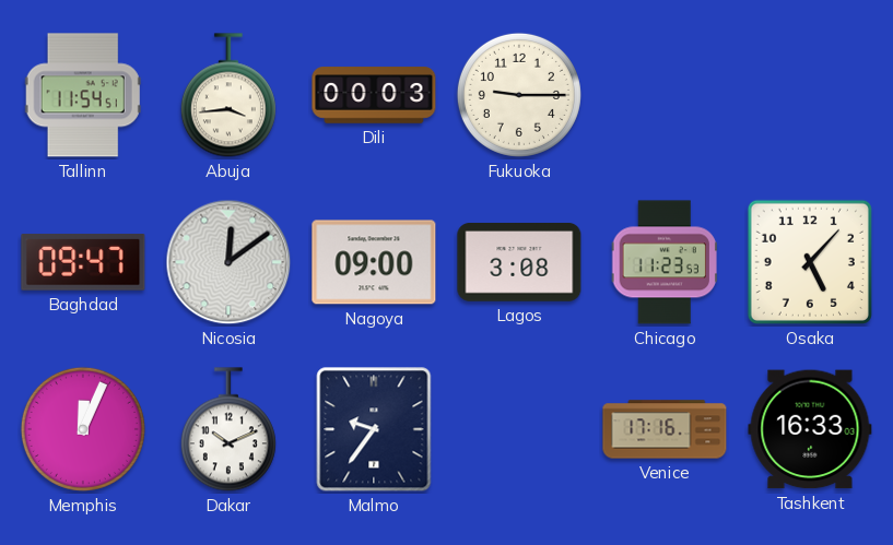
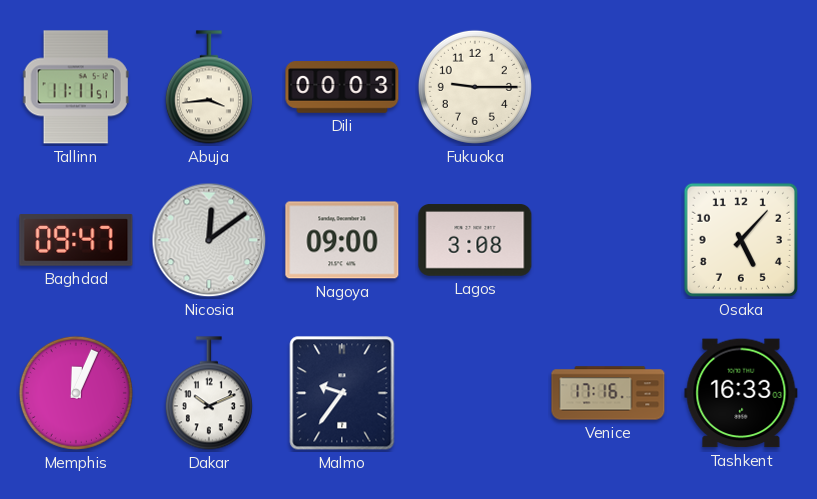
Tallinn: 11:54 -> 11:11 (76, 87)
Chicago: 11:23 -> none (663, 262)
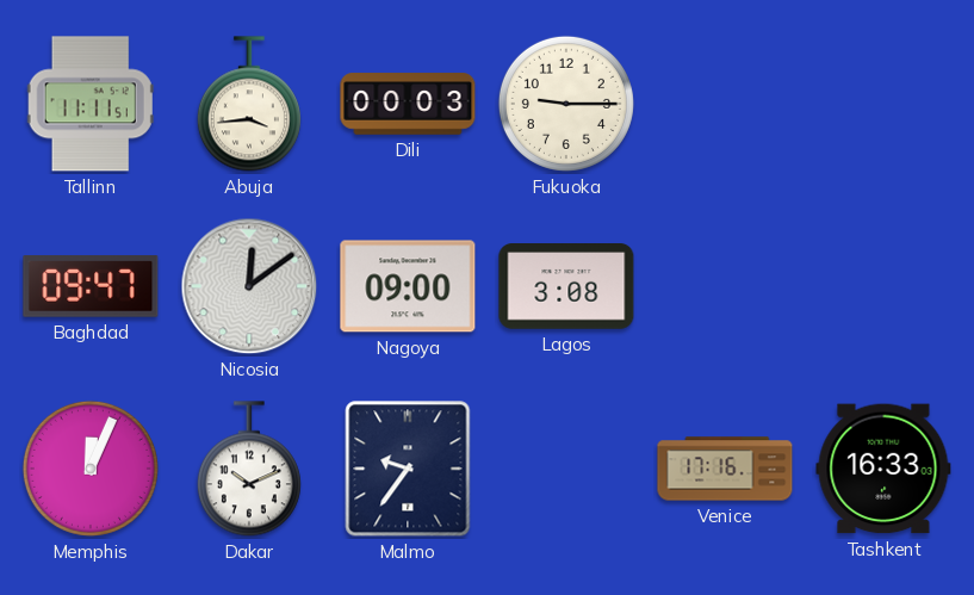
Osaka: 5:07 -> none (741, 240)
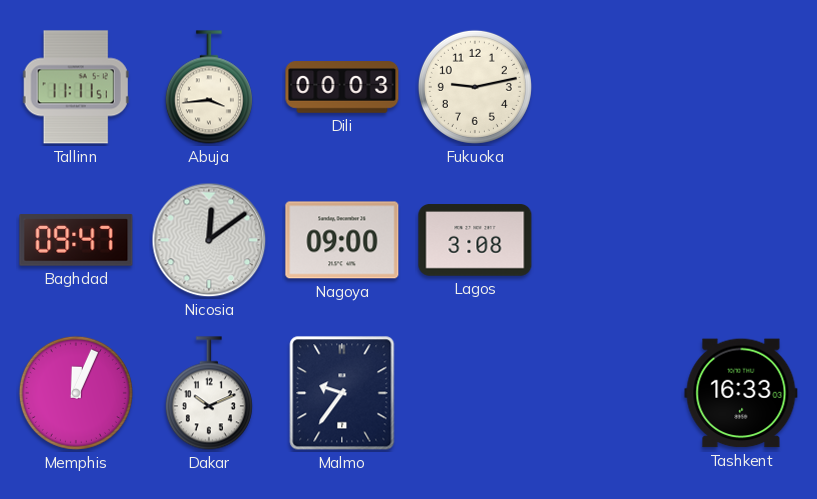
Fukuoka: 9:15 -> 9:13 (475, 87)
Venice: 17:16 -> none (725, 469)
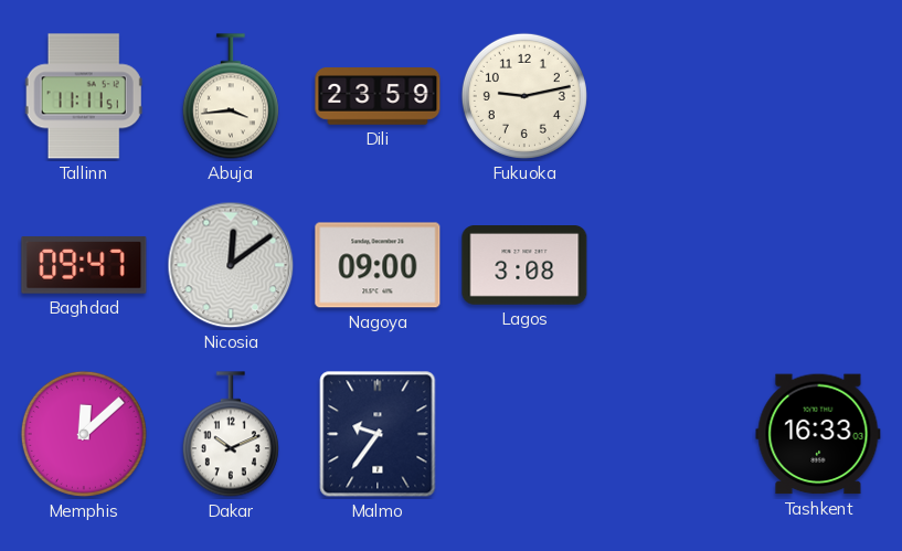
Dili: 00:03 -> 23:59 (378, 96)
Memphis: 12:04 -> 12:08 (84, 434)
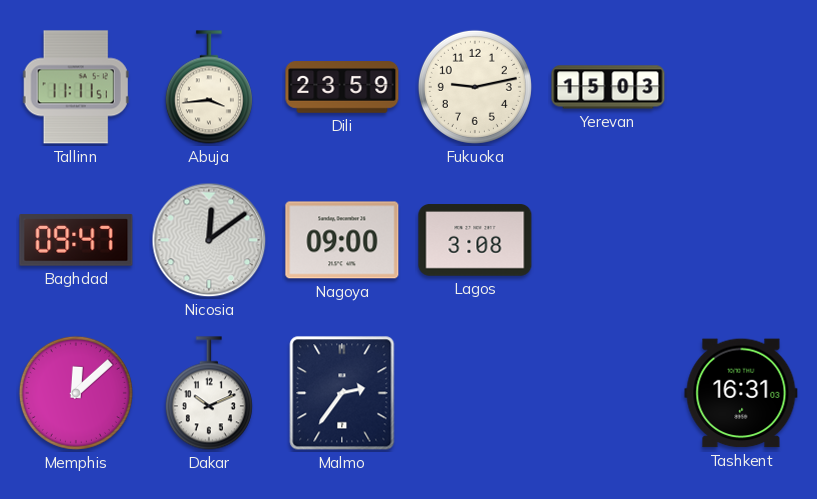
Yerevan: none -> 15:03 (608, 87)
Malmo: 9:36 -> 2:36 (342, 393)
Tashkent: 16:33 -> 16:31 (741, 393)
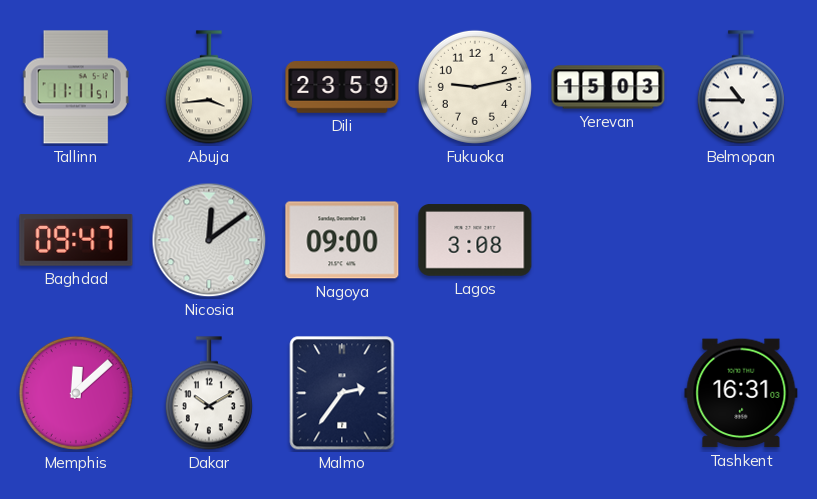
Belmopan: none -> 10:45 (741, 87)
Dakar: 10:11 -> 10:10 (209, 393)
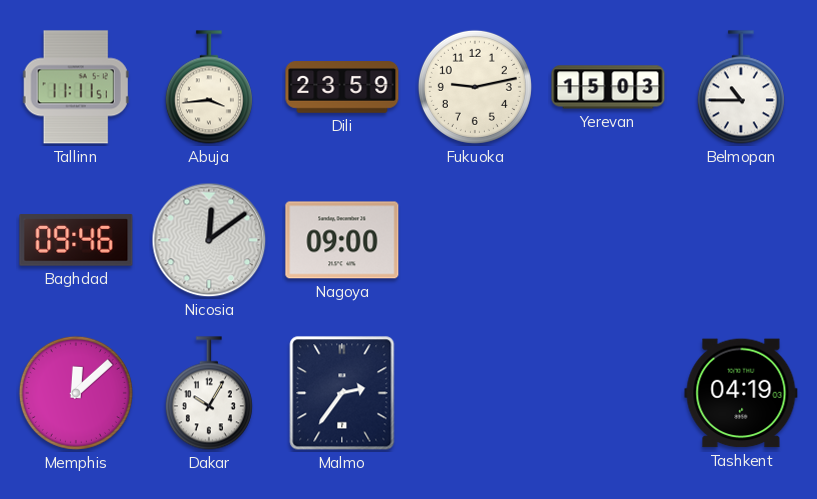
Baghdad: 09:47 -> 09:46 (76, 240)
Lagos: 3:08 -> none (475, 241)
Dakar: 10:10 -> 10:05 (209, 393)
Tashkent: 16:31 -> 04:19 (741, 393)
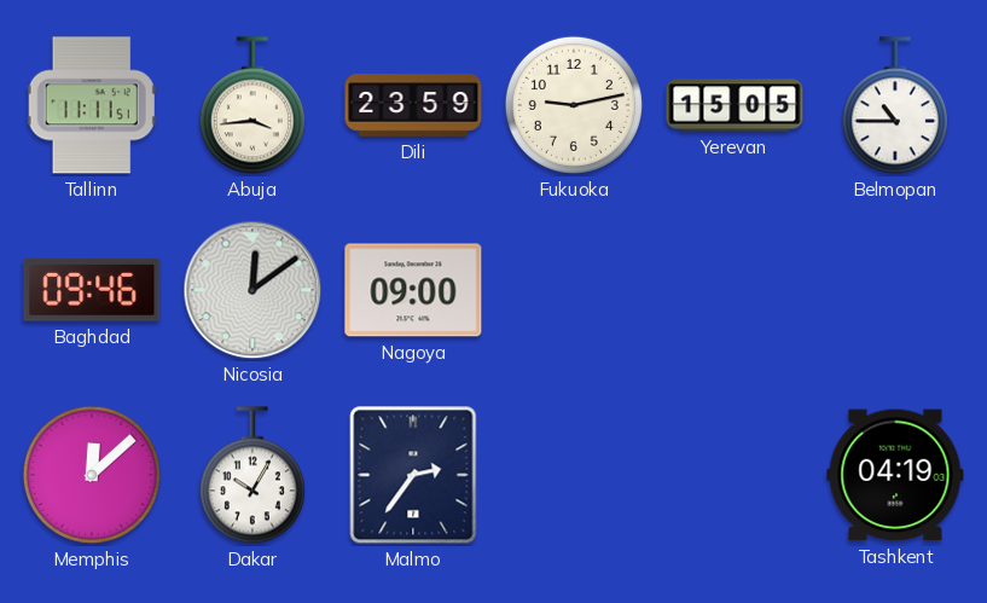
Yerevan: 15:03 -> 15:05 (735, 105)
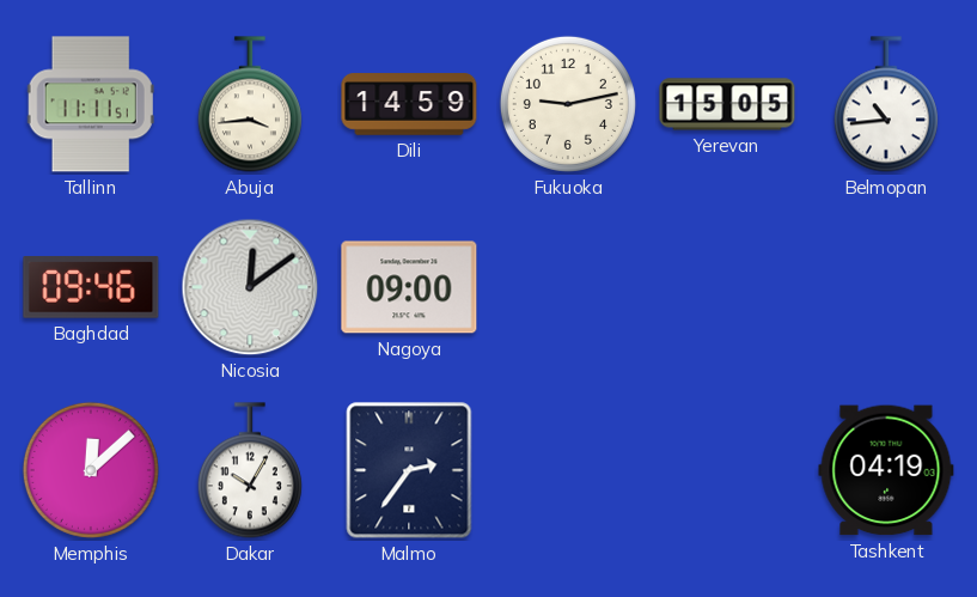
Dili: 23:59 -> 14:59 (409, 104)
Belmopan: 10:45 -> 10:44 (886, 104)
